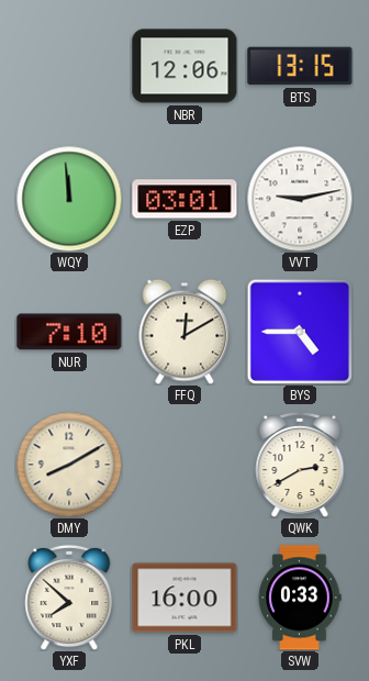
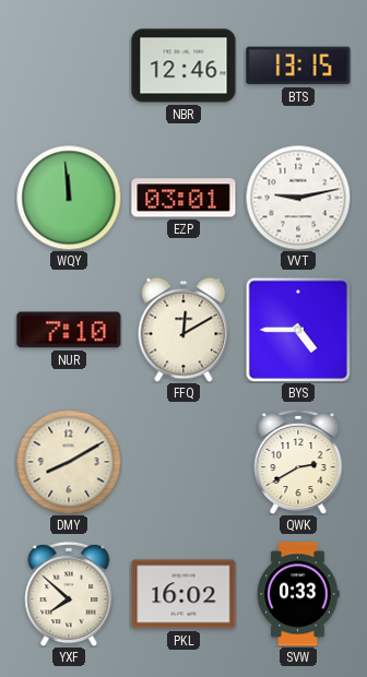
NBR: 12:06 -> 12:46 (183, 66)
PKL: 16:00 -> 16:02 (183, 594)
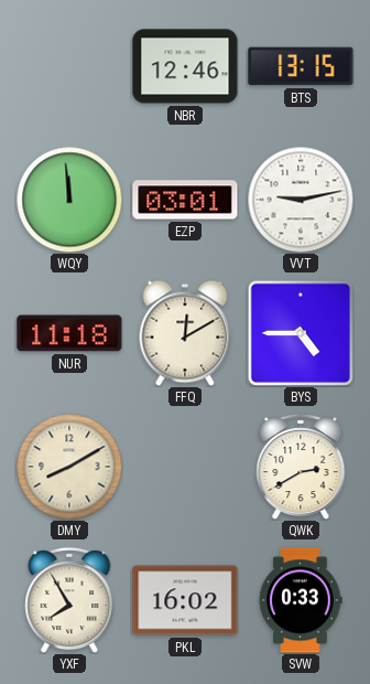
NUR: 7:10 -> 11:18 (69, 333)
YXF: 7:52 -> 7:55 (69, 600)
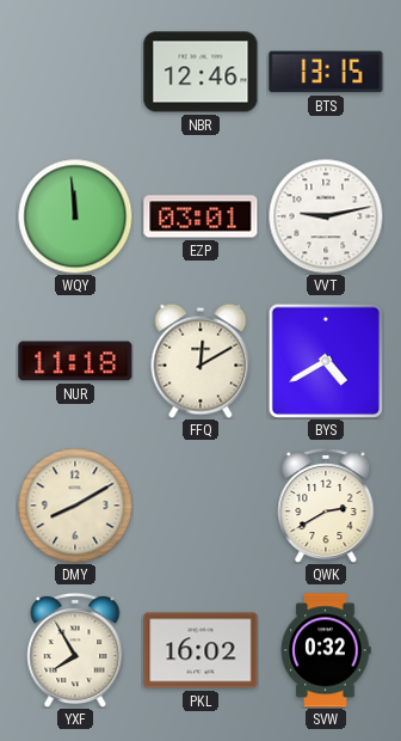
BYS: 4:45 -> 4:40 (326, 361)
SVW: 0:33 -> 0:32 (326, 650)
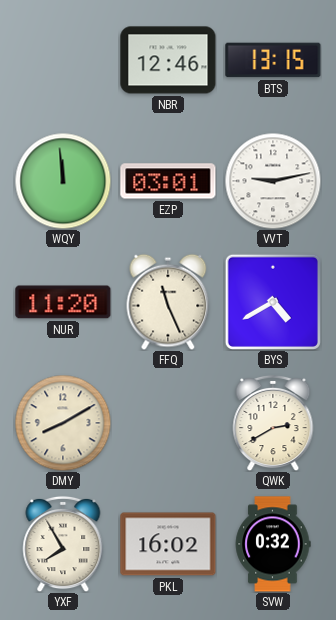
NUR: 11:18 -> 11:20 (63, 302)
FFQ: 12:10 -> 11:26 (168, 302)
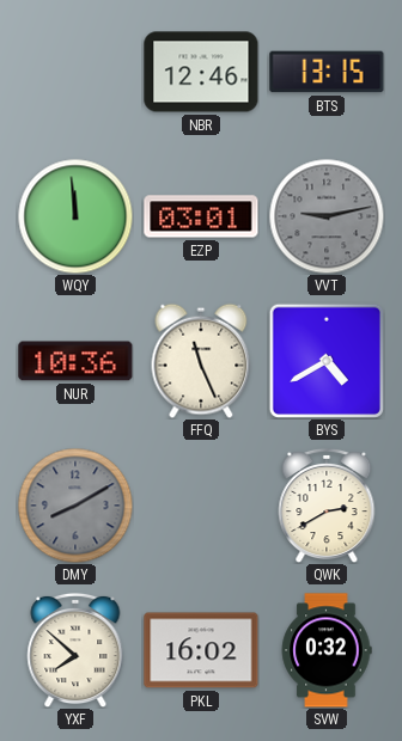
VVT dial: white -> grey (327, 216)
NUR: 11:20 -> 10:36 (75, 361)
DMY dial: cream -> grey (75, 506)
YXF: 7:55 -> 7:52 (75, 650)
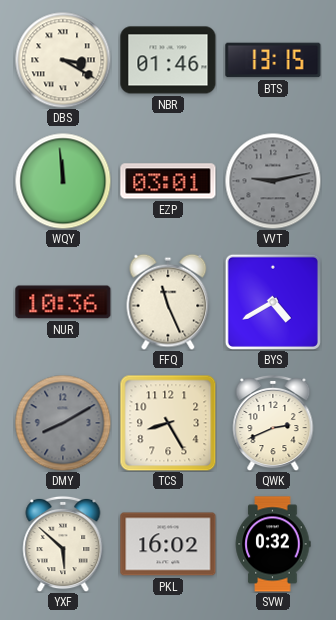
DBS: none -> 3:20 (63, 60)
NBR: 12:46 -> 01:46 (168, 60)
TCS: none -> 8:25 (168, 423)
QWK: 2:40 -> 2:41 (273, 423)
YXF: 7:52 -> 5:52 (63, 544)
